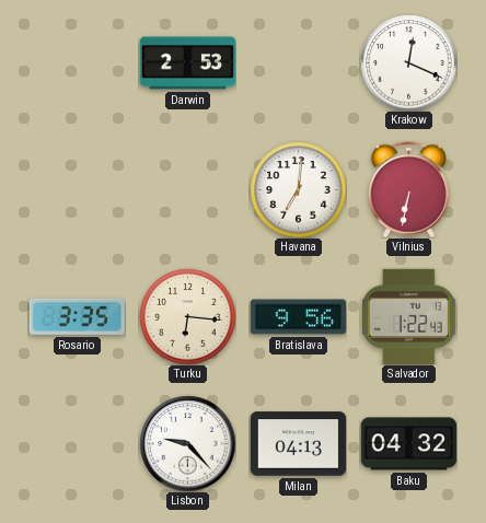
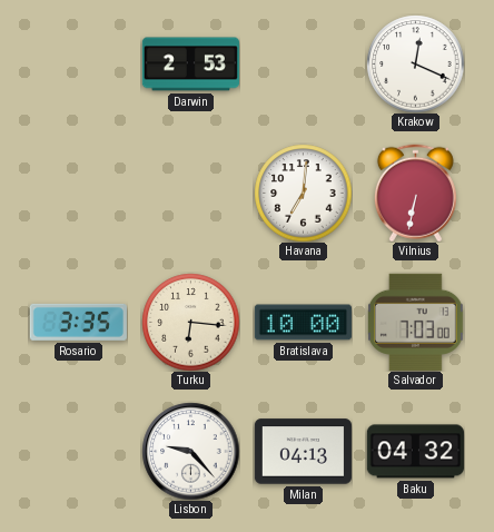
Bratislava: 9:56 -> 10:00 (303, 323)
Salvador: 1:22 -> 7:03 (416, 322)
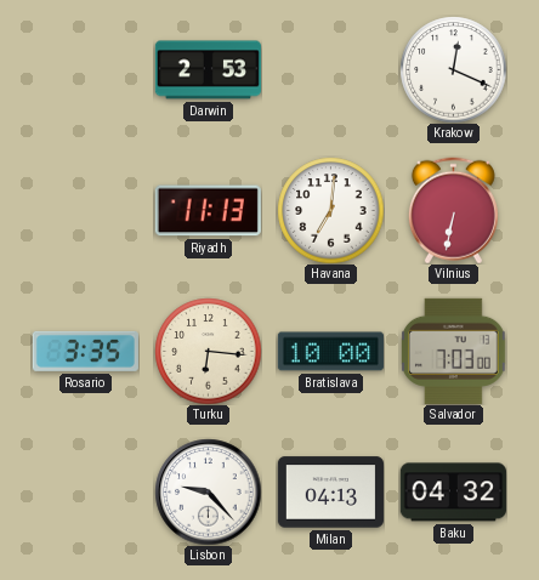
Riyadh: none -> 11:13 (208, 211)
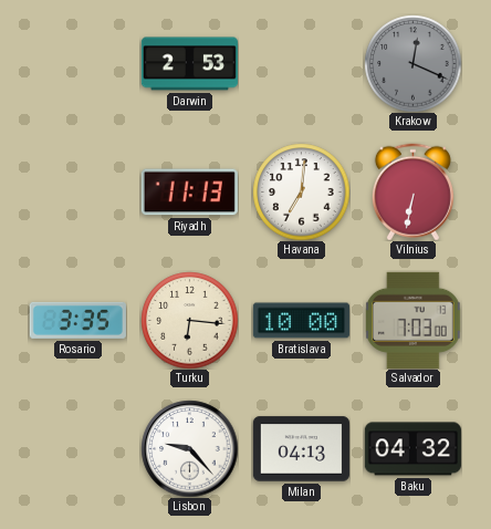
Krakow dial: white -> grey (412, 63)
